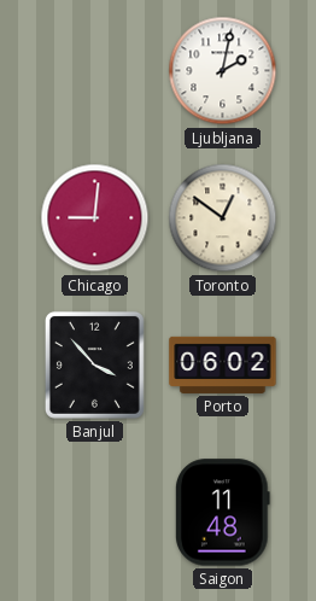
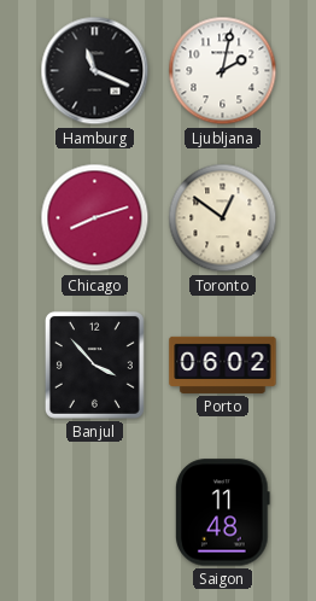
Hamburg: none -> 11:19 (95, 71)
Chicago: 9:01 -> 8:12 (95, 218)
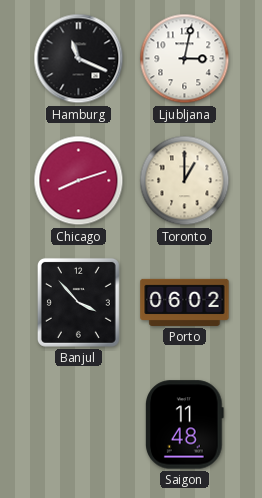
Ljubljana: 2:02 -> 3:02 (185, 59)
Toronto: 12:51 -> 1:00 (185, 181)
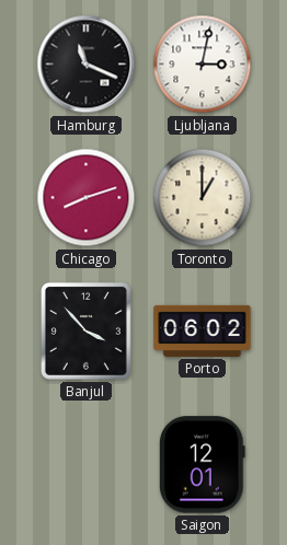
Saigon: 11:48 -> 12:01 (202, 465)
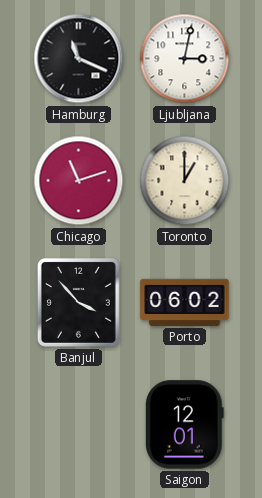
Chicago: 8:12 -> 11:12 (79, 181)
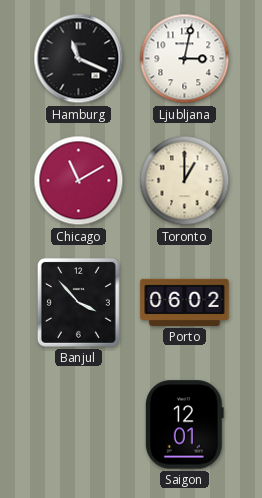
Chicago: 11:12 -> 11:10 (79, 181)
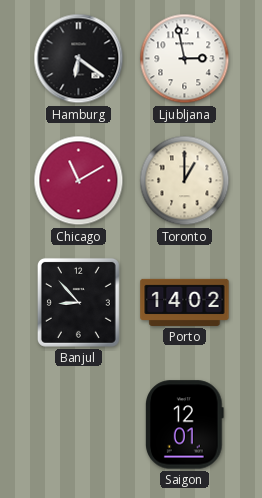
Hamburg: 11:19 -> 6:21 (79, 59)
Ljubljana: 3:02 -> 2:58 (185, 59)
Banjul: 3:53 -> 8:53 (78, 302)
Porto: 06:02 -> 14:02 (185, 302)
